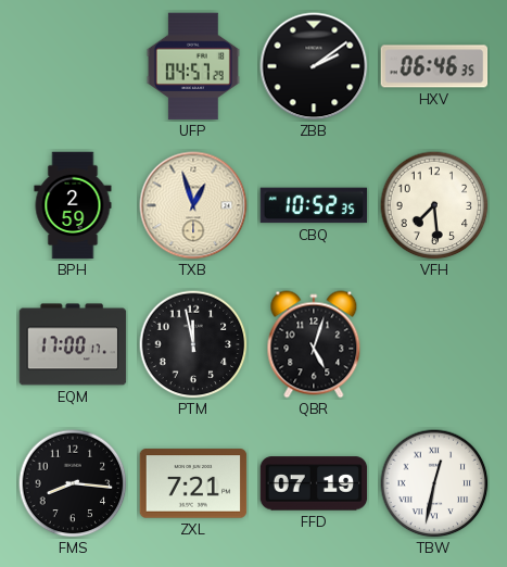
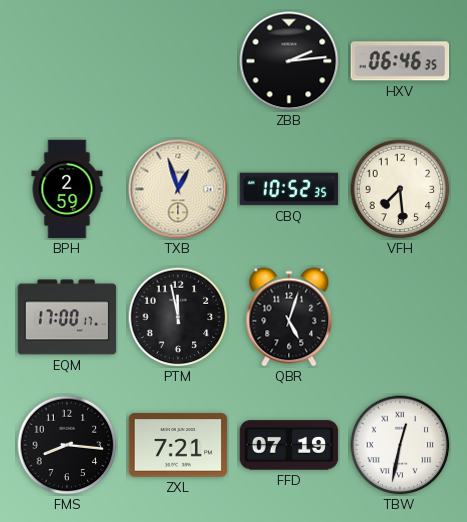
UFP: 04:57 -> none (193, 66)
ZBB: 2:09 -> 2:14 (289, 61)
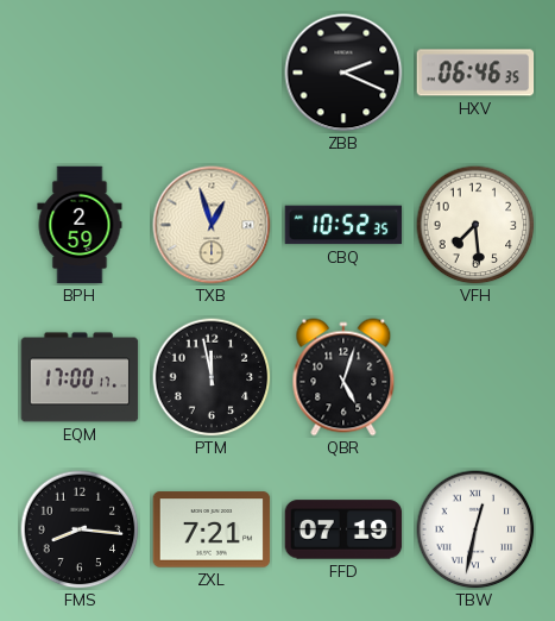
ZBB: 2:14 -> 2:19 (343, 73)
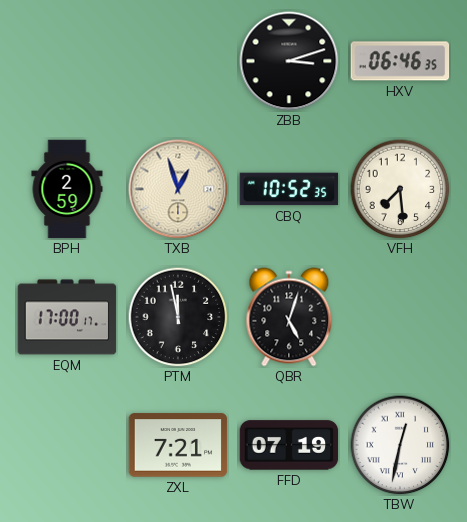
ZBB: 2:19 -> 3:12 (289, 61)
FMS: 8:16 -> none (80, 529)
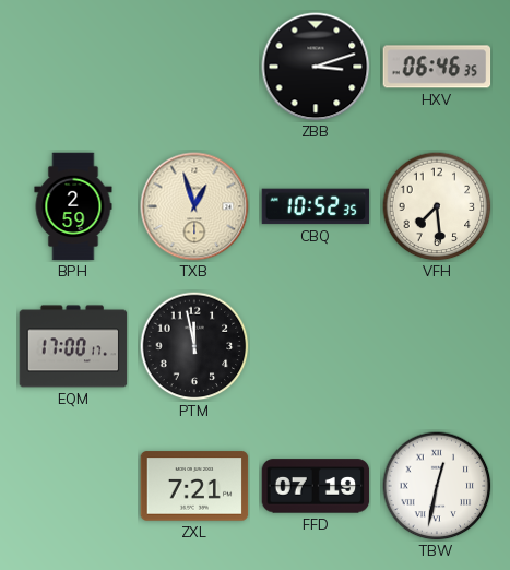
QBR: 5:03 -> none (289, 317)
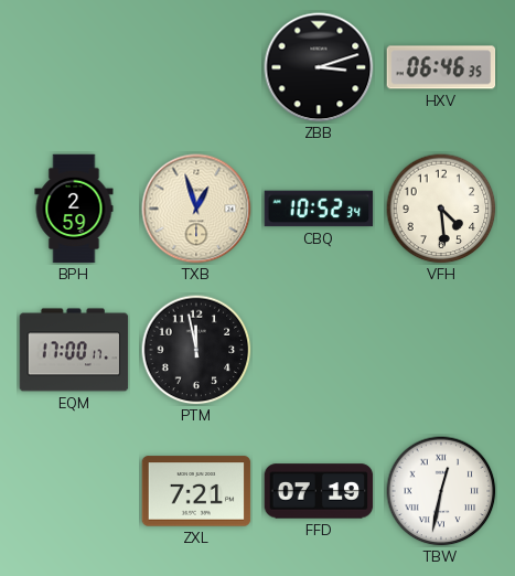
CBQ: 10:52:35 -> 10:52:34 (319, 209)
VFH: 7:29 -> 4:29 (441, 209)
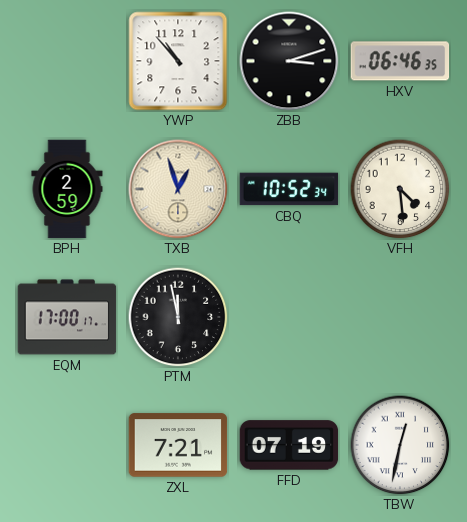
YWP: none -> 10:53 (178, 61)
